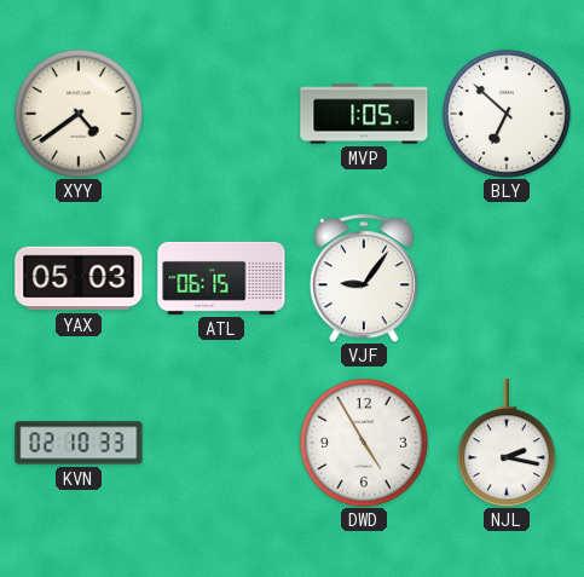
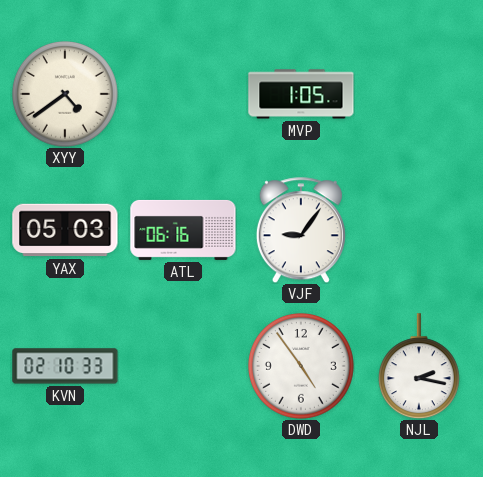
BLY: 6:52 -> none (507, 114)
ATL: 06:15 -> 06:16 (183, 230)
DWD: 4:55 -> 4:54 (301, 366)
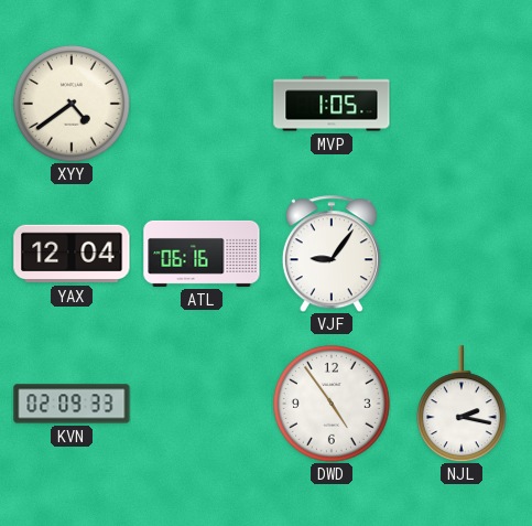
YAX: 05:03 -> 12:04 (72, 254)
KVN: 02:10 -> 02:09 (72, 404)
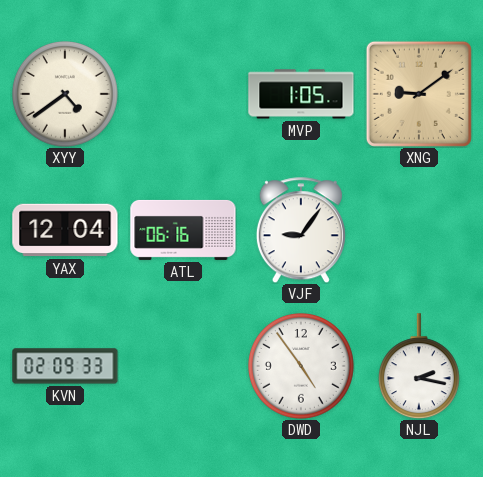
XNG: none -> 9:09 (419, 94)
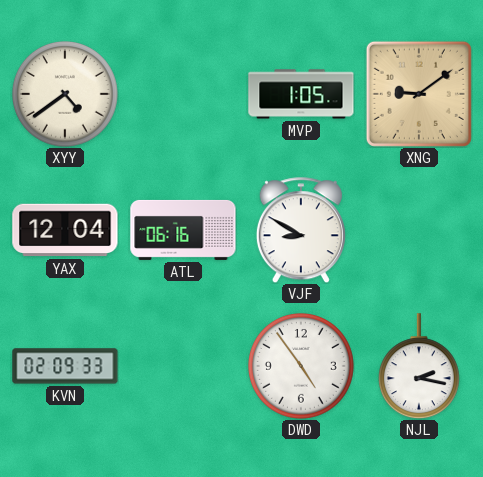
VJF: 9:06 -> 8:50 (301, 230)
